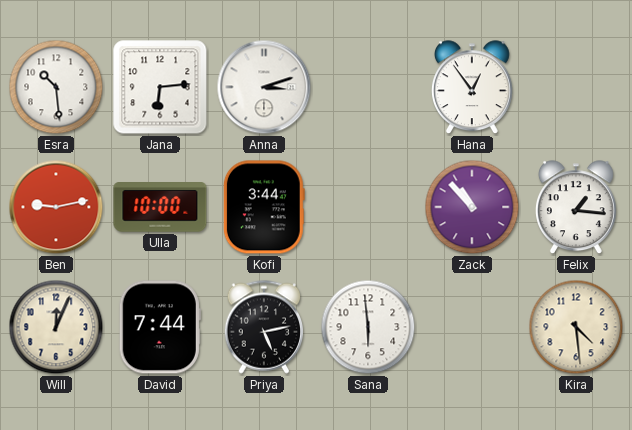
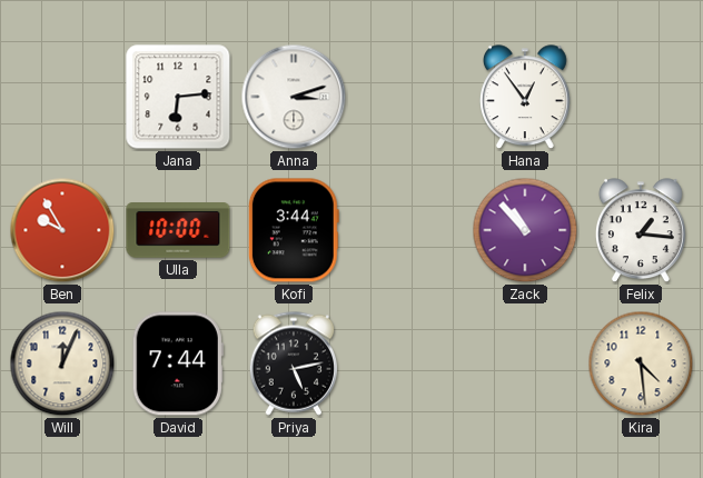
Esra: 10:29 -> none (56, 87)
Ben: 9:13 -> 9:55 (62, 230)
Sana: 5:59 -> none (368, 327)
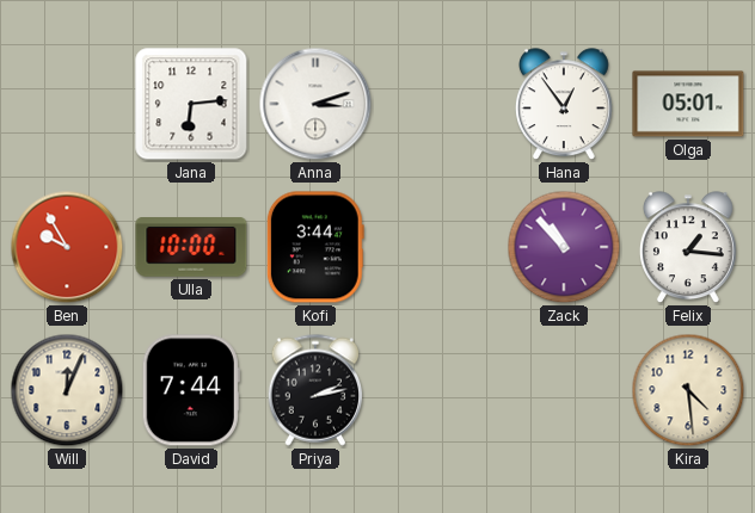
Olga: none -> 05:01 (688, 104)
Priya: 5:13 -> 2:13 (315, 390)
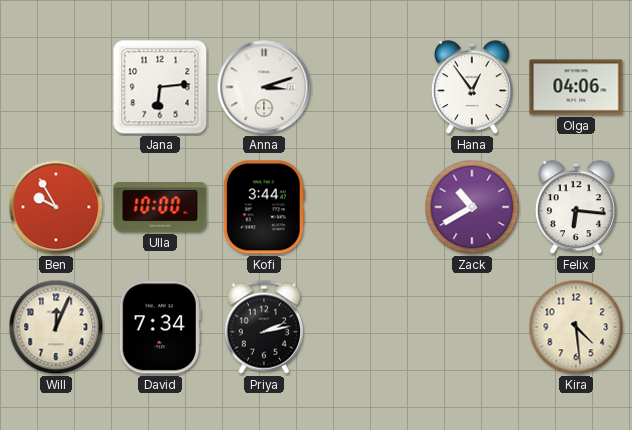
Olga: 05:01 -> 04:06 (576, 87)
Zack: 10:53 -> 10:40 (472, 207)
Felix: 1:16 -> 6:16 (576, 208)
David: 7:44 -> 7:34 (160, 327)
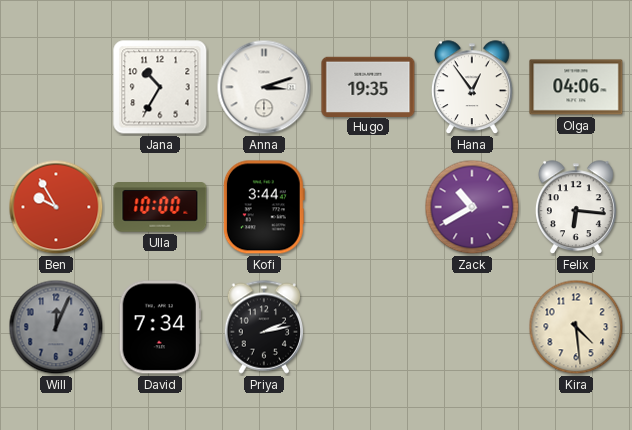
Jana: 6:14 -> 10:35 (160, 87)
Hugo: none -> 19:35 (368, 86)
Will dial: cream -> grey (56, 327)
